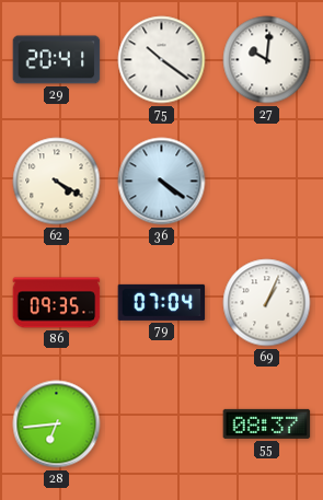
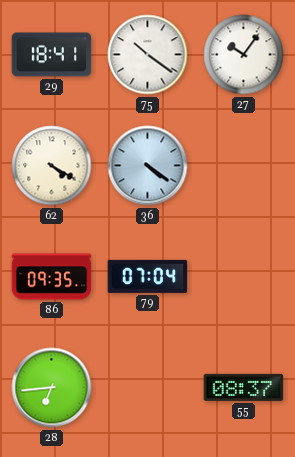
29: 20:41 -> 18:41 (52, 55)
27: 10:01 -> 10:06 (244, 55)
69: 1:04 -> none (267, 303)
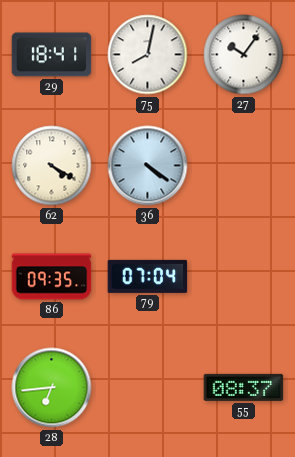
75: 10:21 -> 8:02 (148, 55)
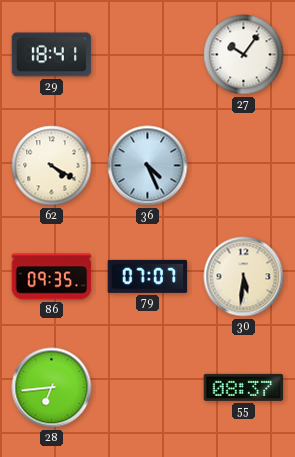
75: 8:02 -> none (148, 55)
36: 4:21 -> 4:26 (148, 166)
79: 07:04 -> 07:07 (148, 276)
30: none -> 5:31 (244, 277)
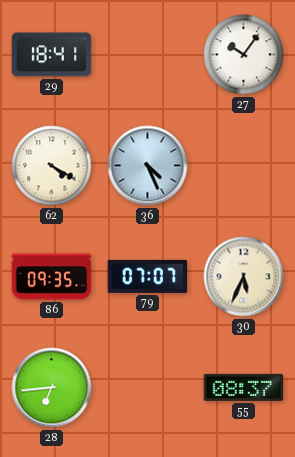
30: 5:31 -> 5:34 (244, 277)
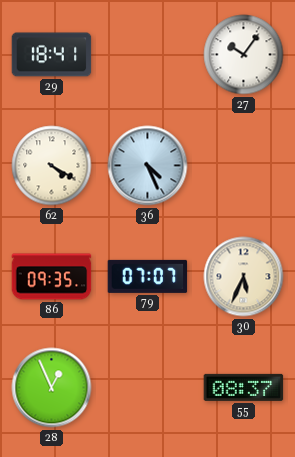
28: 6:44 -> 12:56 (52, 388)
